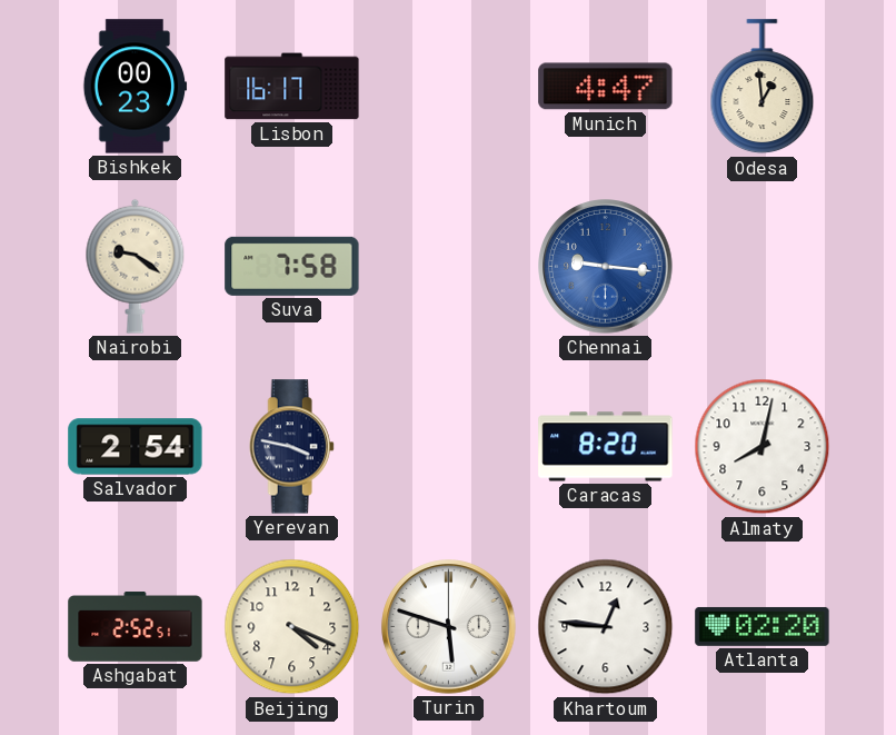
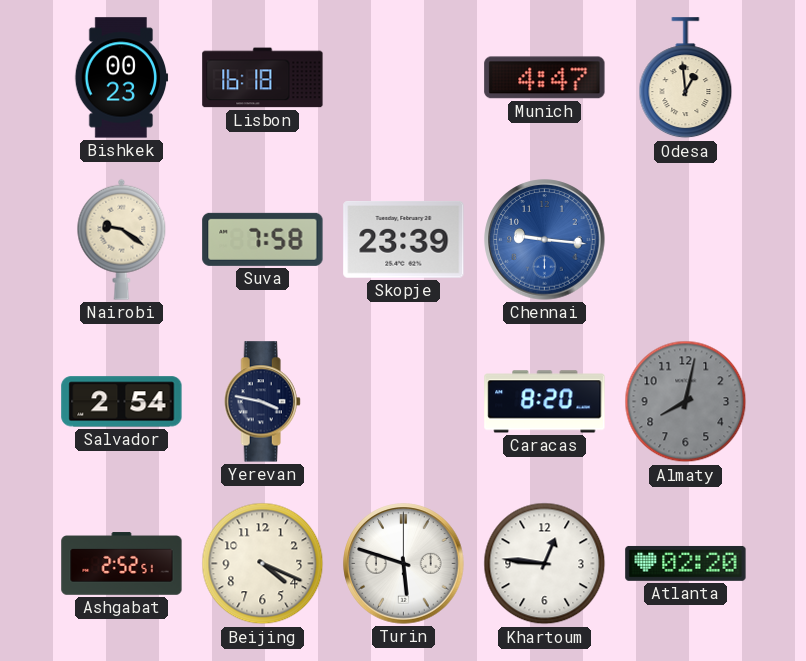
Lisbon: 16:17 -> 16:18 (263, 78)
Skopje: none -> 23:39 (404, 239)
Almaty dial: white -> grey (686, 402)
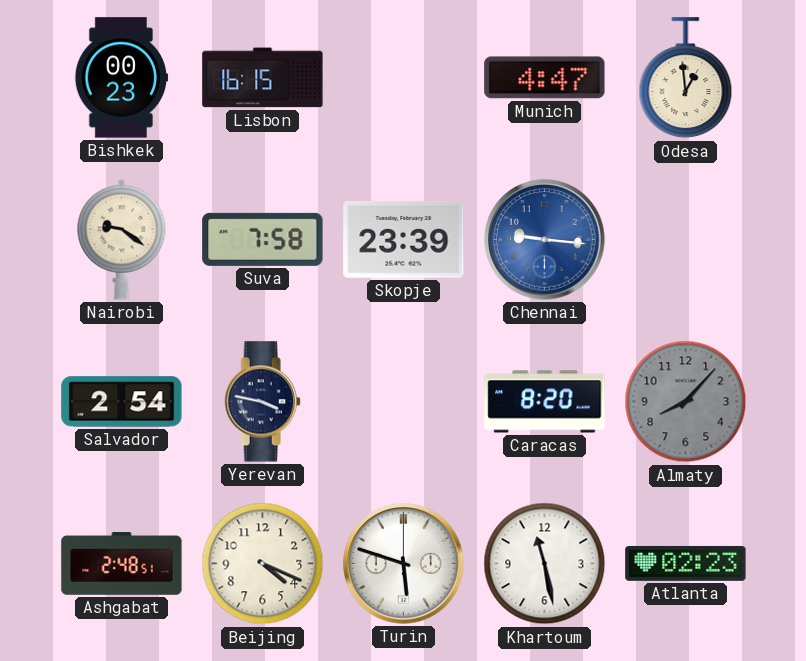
Lisbon: 16:18 -> 16:15 (263, 78)
Almaty: 8:02 -> 8:07 (686, 402)
Ashgabat: 2:52 -> 2:48 (122, 564)
Khartoum: 12:46 -> 11:28 (545, 564)
Atlanta: 02:20 -> 02:23 (686, 563)
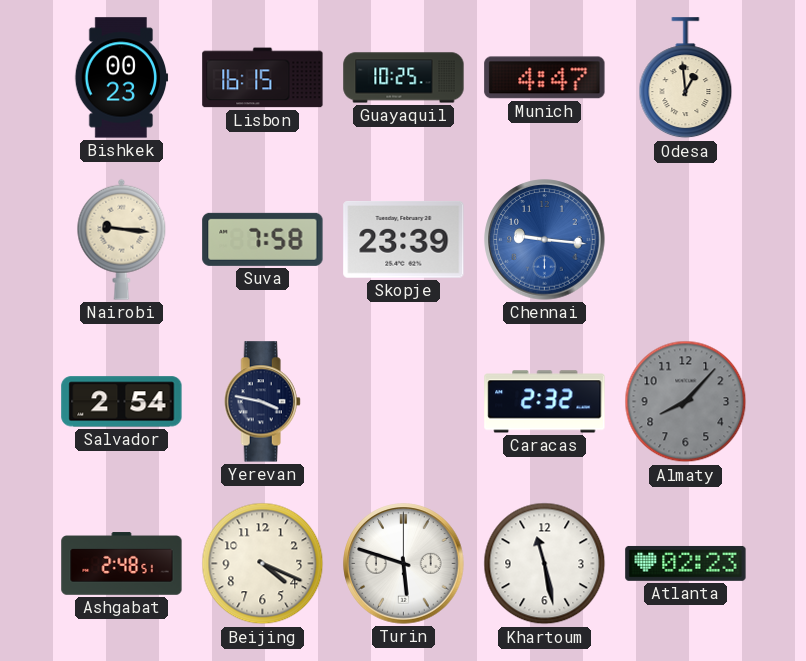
Guayaquil: none -> 10:25 (404, 78)
Nairobi: 9:21 -> 9:16 (122, 239)
Caracas: 8:20 -> 2:32 (545, 402)
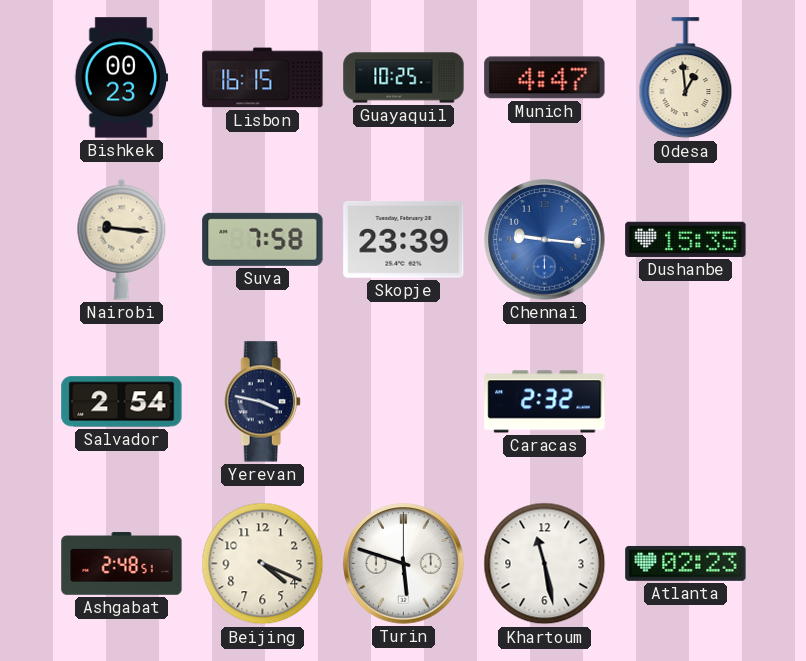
Dushanbe: none -> 15:35 (686, 239)
Almaty: 8:07 -> none (686, 402)
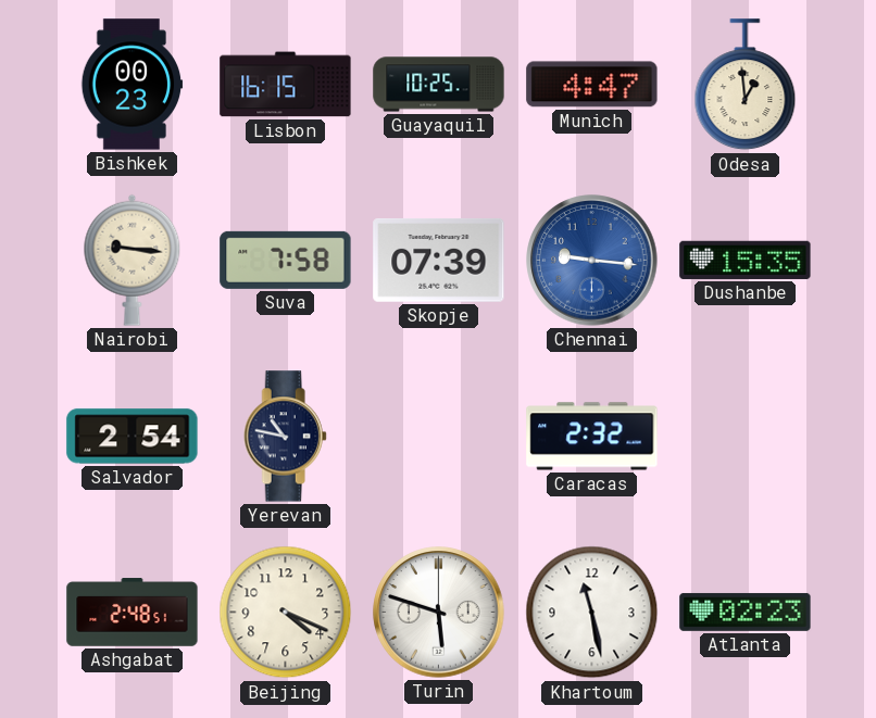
Skopje: 23:39 -> 07:39 (439, 260)
Yerevan: 3:47 -> 10:47 (285, 437)
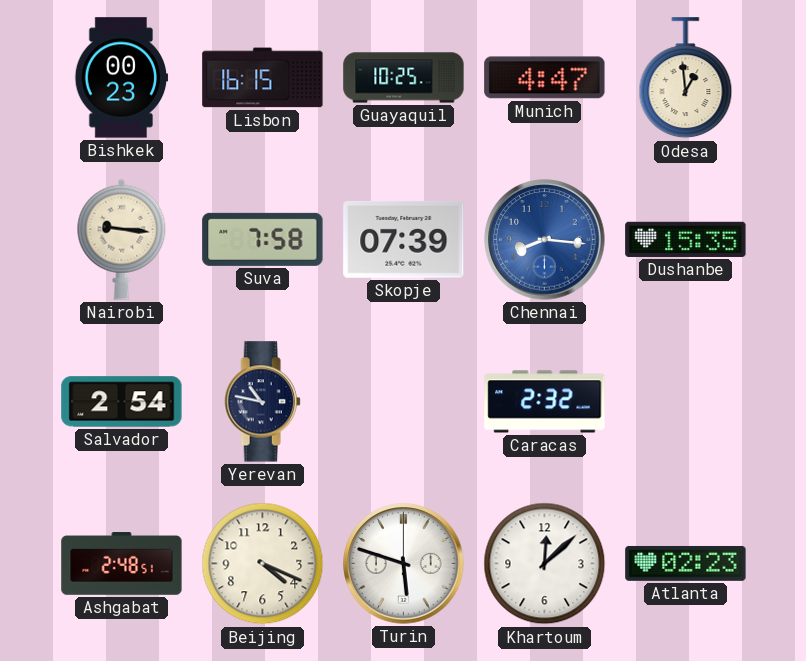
Chennai: 9:16 -> 8:16 (545, 240)
Khartoum: 11:28 -> 12:08 (545, 564)
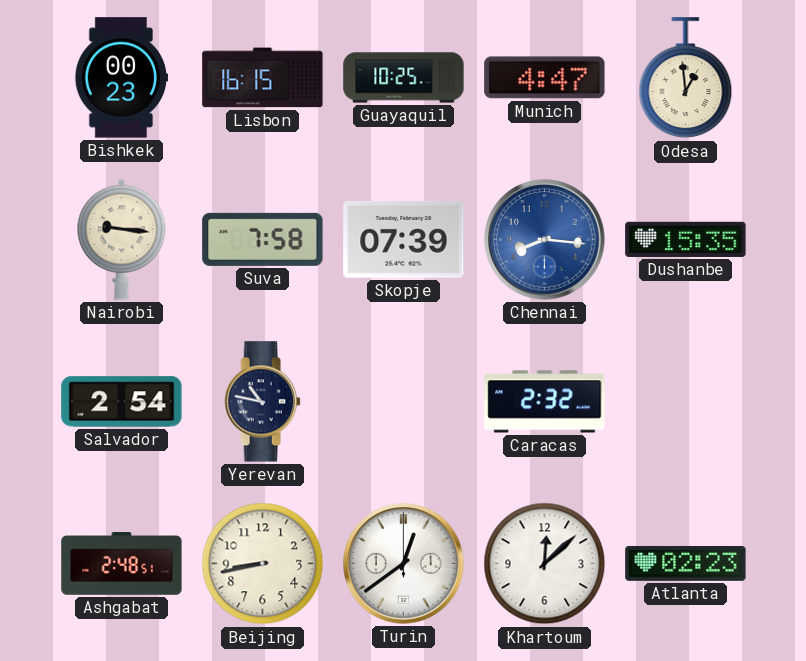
Beijing: 4:19 -> 8:43 (263, 564)
Turin: 5:48 -> 12:39 (404, 564)
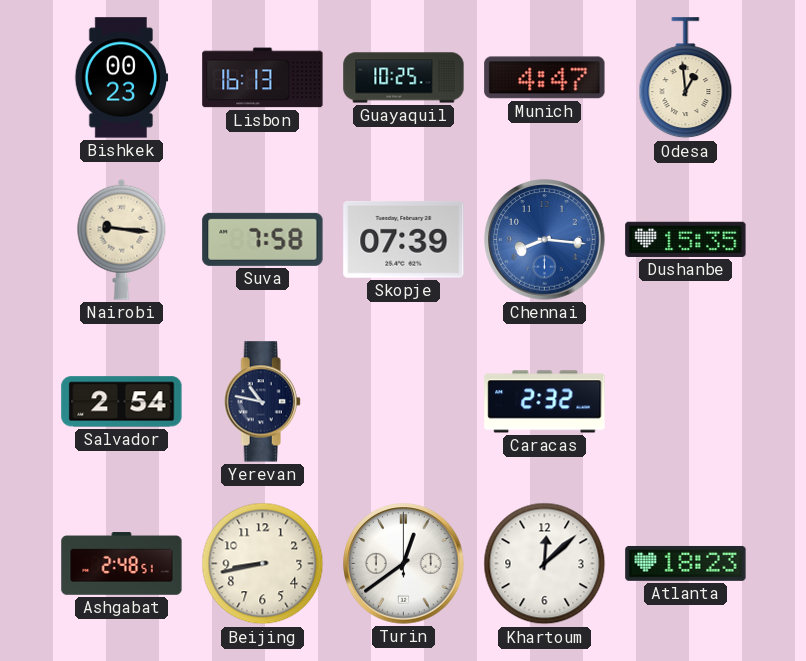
Lisbon: 16:15 -> 16:13 (263, 78)
Atlanta: 02:23 -> 18:23 (686, 563)
